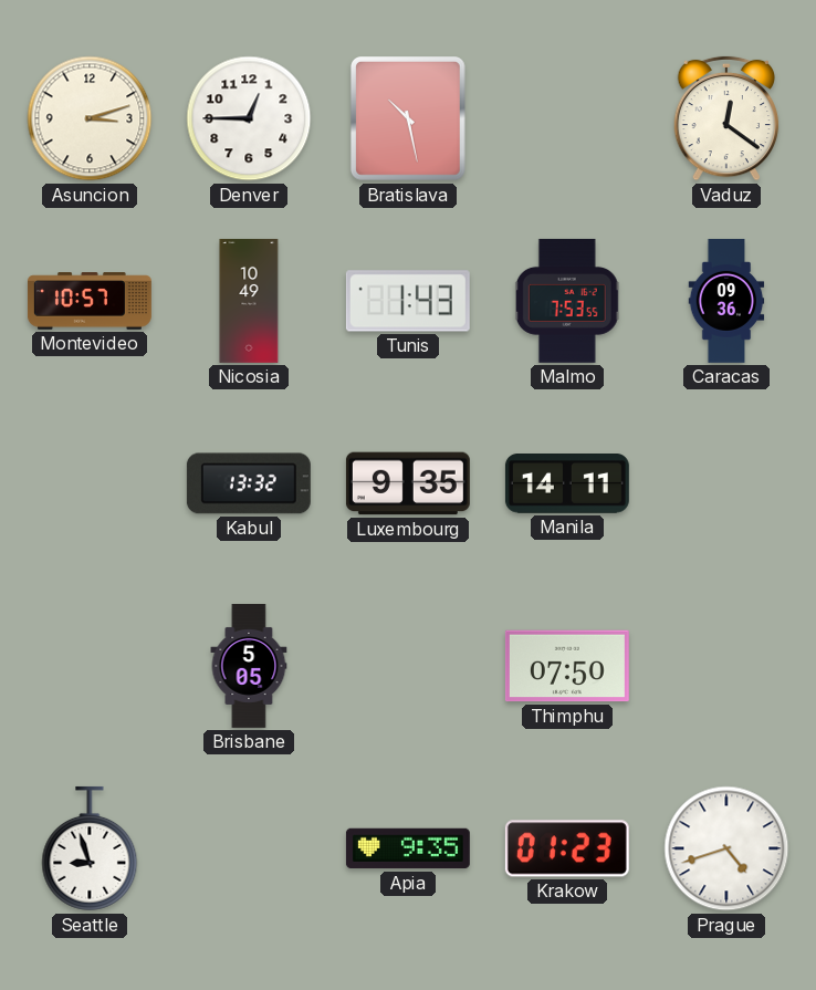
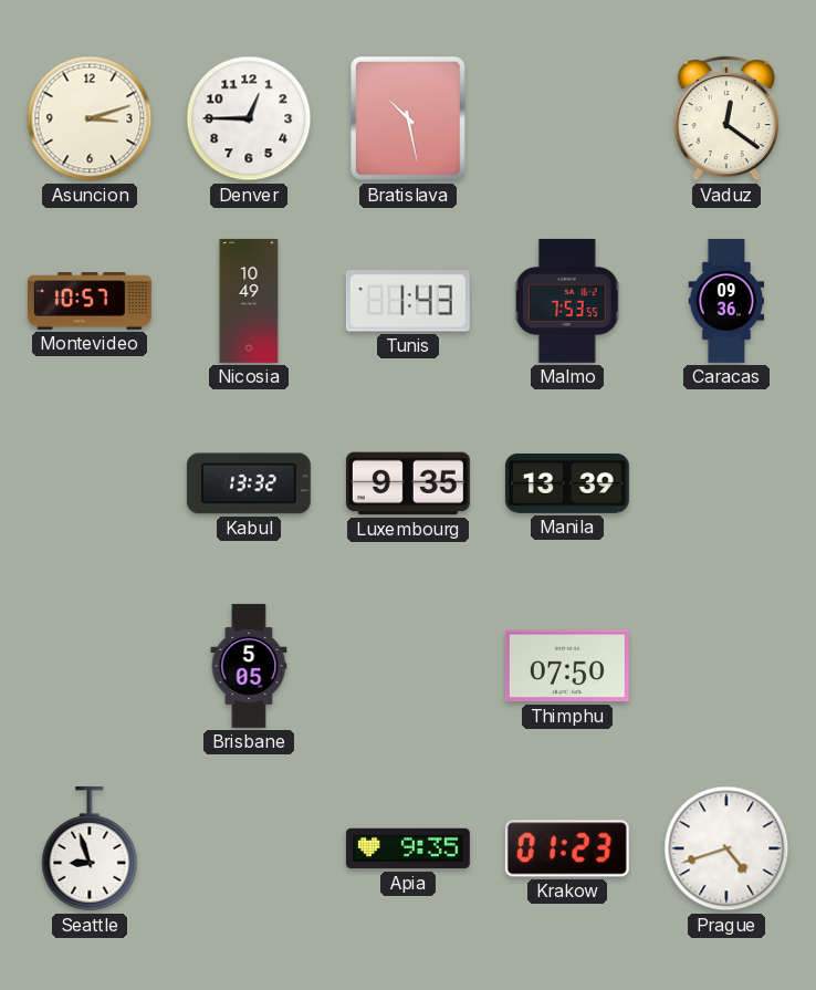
Manila: 14:11 -> 13:39 (567, 484)
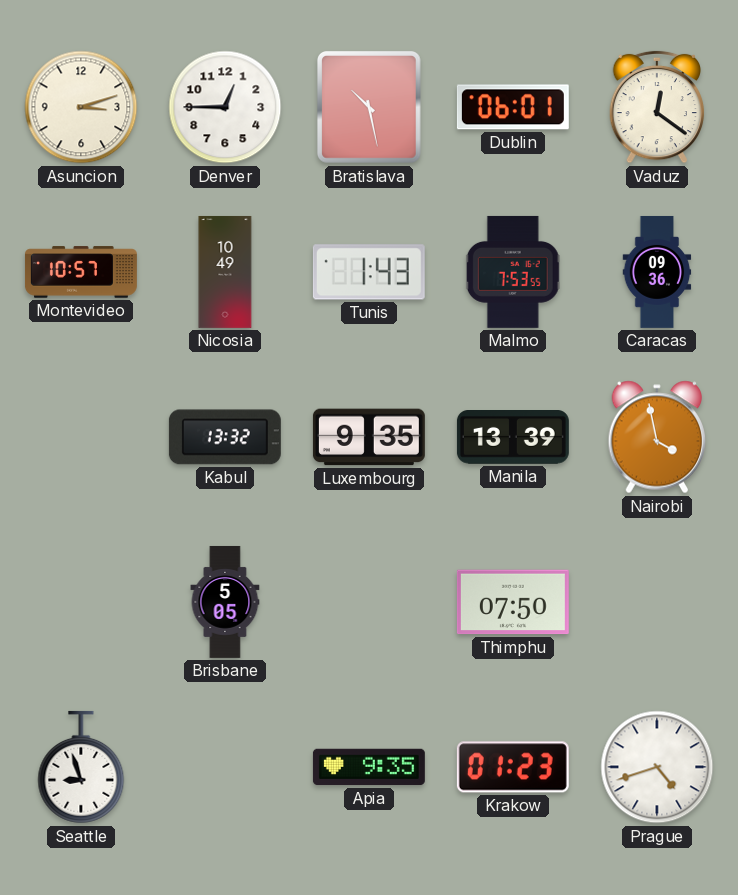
Dublin: none -> 06:01 (513, 107)
Nairobi: none -> 3:58 (657, 437)
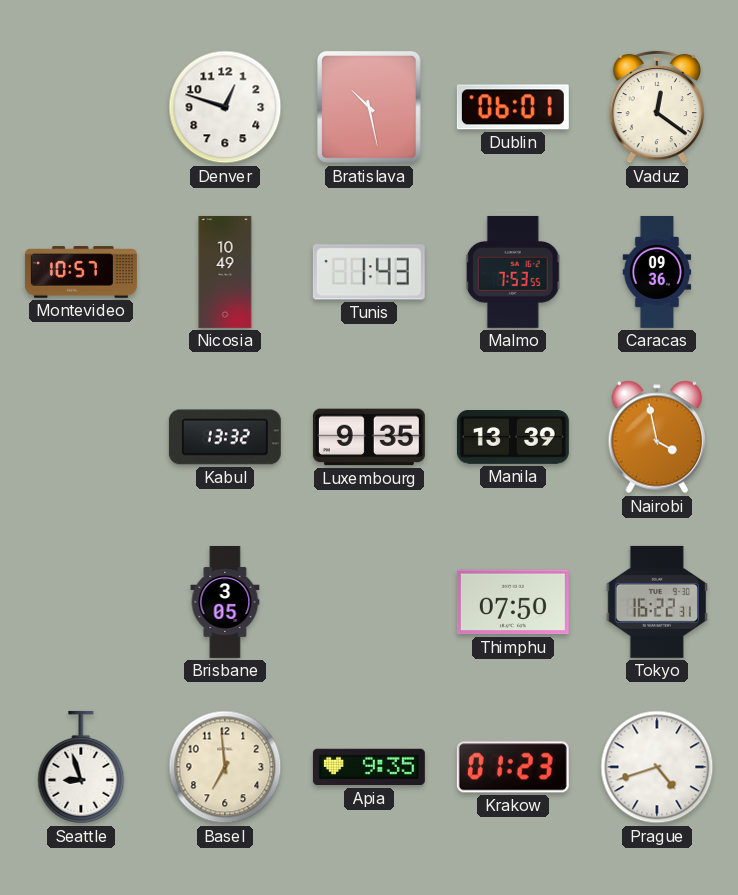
Asuncion: 3:12 -> none (81, 107)
Denver: 12:45 -> 12:48 (225, 107)
Brisbane: 5:05 -> 3:05 (225, 602)
Tokyo: none -> 16:22 (657, 602)
Basel: none -> 6:59 (225, 767)
